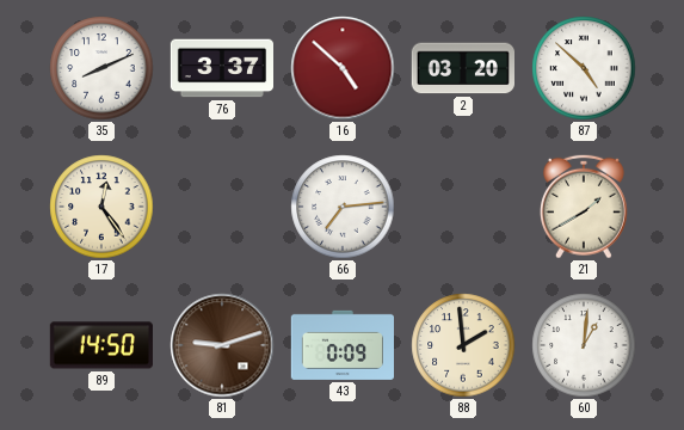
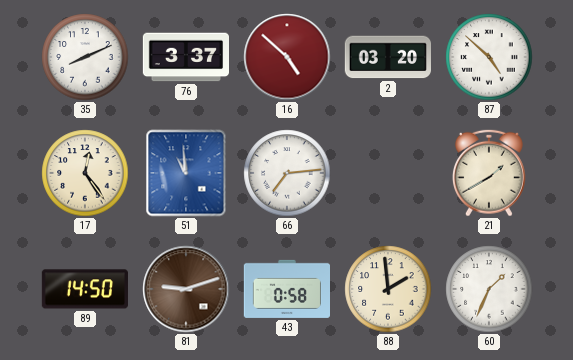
51: none -> 10:59 (186, 173)
43: 0:09 -> 0:58 (286, 289)
60: 1:01 -> 1:34 (489, 289)
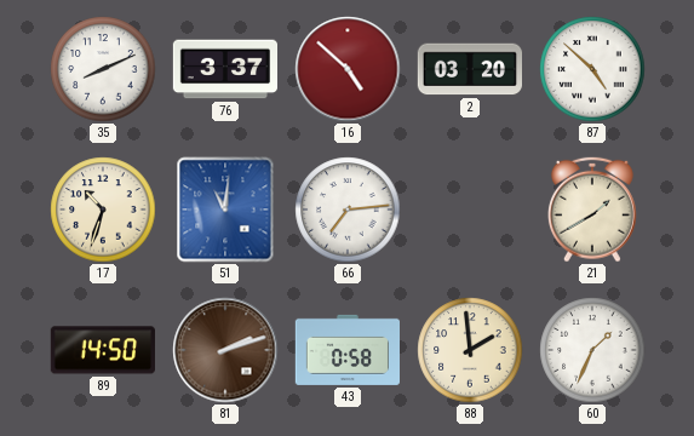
17: 12:24 -> 10:33 (103, 210)
51: 10:59 -> 11:01 (225, 210)
81: 9:12 -> 2:12 (225, 350)
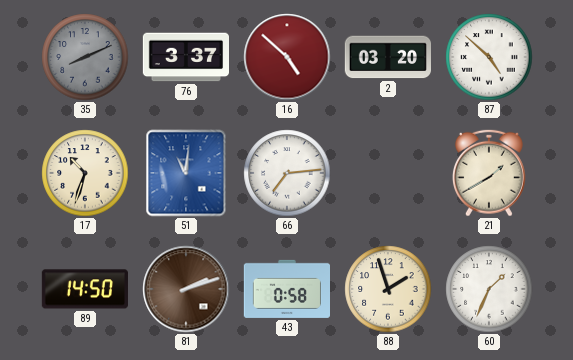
35 dial: white -> grey (85, 57)
88: 1:59 -> 1:57 (388, 289)
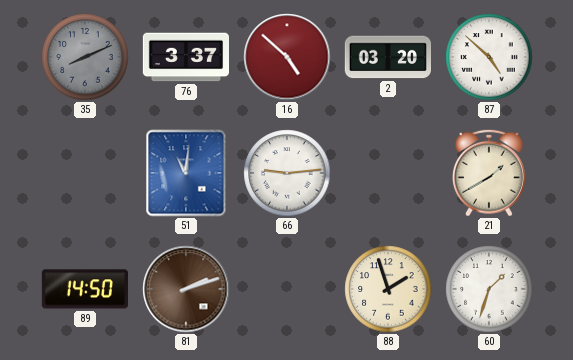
17: 10:33 -> none (85, 173)
66: 7:14 -> 9:14 (287, 173)
43: 0:58 -> none (286, 289)
60: 1:34 -> 1:33 (489, 289)
